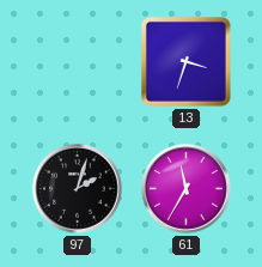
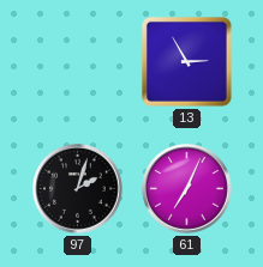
13: 3:33 -> 2:55 (187, 62)
61: 11:35 -> 7:04 (187, 189)
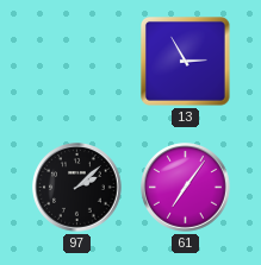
97: 2:03 -> 2:08 (77, 188)
61: 7:04 -> 7:06 (186, 188)
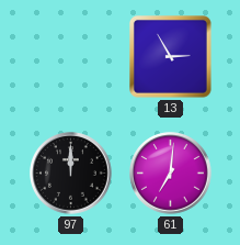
97: 2:08 -> 12:00 (71, 174)
61: 7:06 -> 7:01 (171, 174)
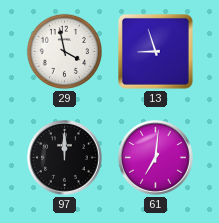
29: none -> 3:58 (64, 51)
13: 2:55 -> 8:57 (156, 52)
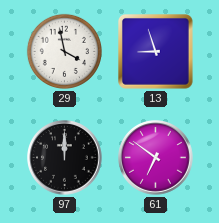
61: 7:01 -> 6:51 (156, 158)
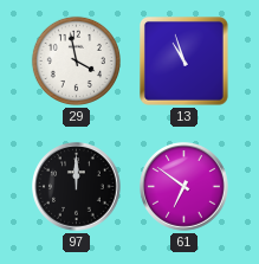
13: 8:57 -> 10:57 (184, 62)
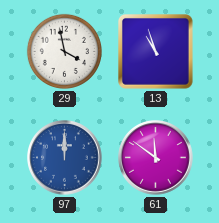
97 dial: black -> blue (65, 158)
61: 6:51 -> 11:51 (156, 158)
